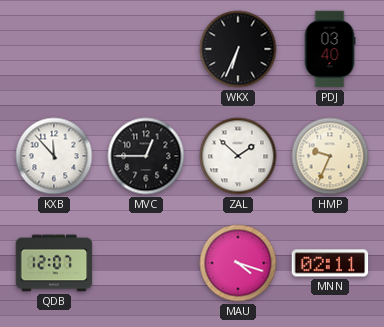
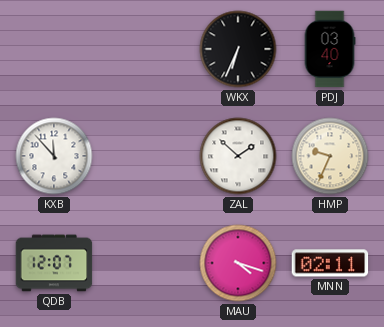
MVC: 12:45 -> none (146, 156)
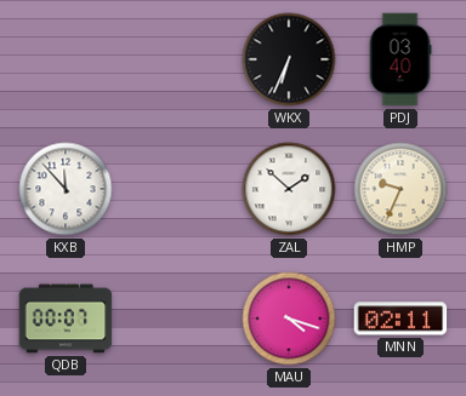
QDB: 12:07 -> 00:07 (66, 318)
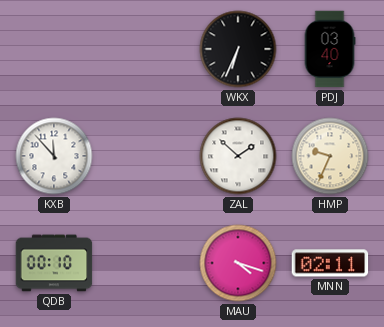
QDB: 00:07 -> 00:10 (54, 263)
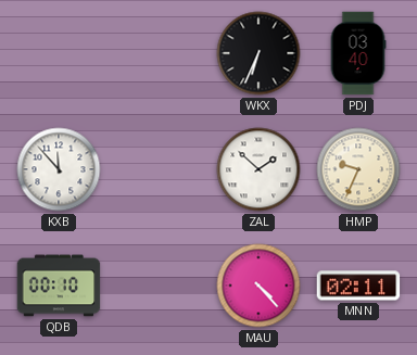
MAU: 4:18 -> 4:23 (258, 286)
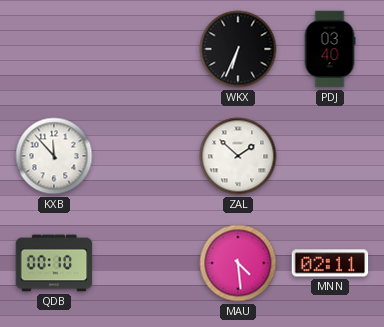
HMP: 9:34 -> none (358, 169)
MAU: 4:23 -> 4:29 (238, 263)
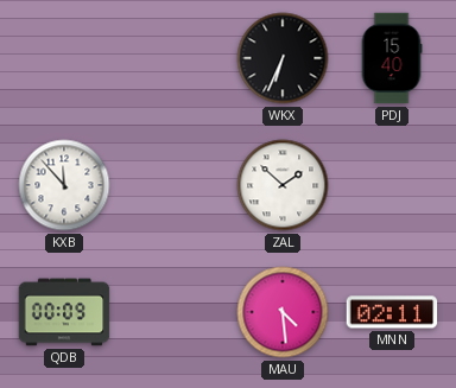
PDJ: 03:40 -> 15:40 (392, 58)
QDB: 00:10 -> 00:09 (64, 312)
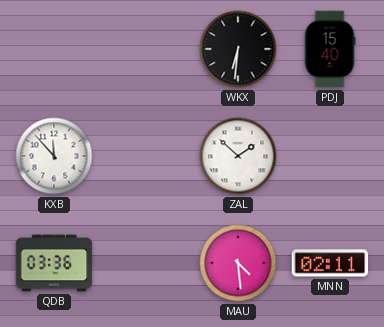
WKX: 6:34 -> 6:31 (238, 49)
QDB: 00:09 -> 03:36 (54, 263)
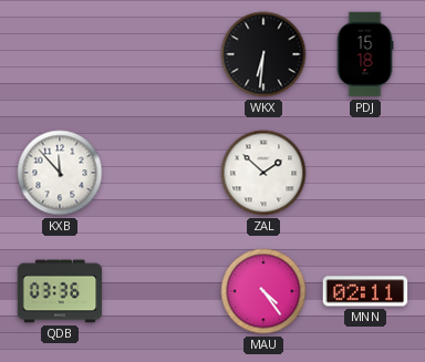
PDJ: 15:40 -> 15:18 (365, 54)
MAU: 4:29 -> 4:24 (263, 291)
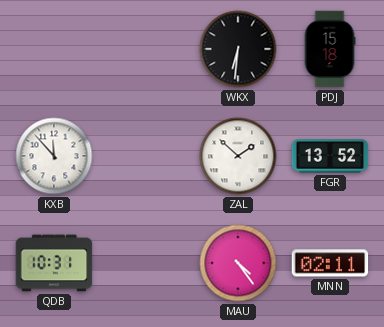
FGR: none -> 13:52 (330, 156)
QDB: 03:36 -> 10:31 (54, 263)
